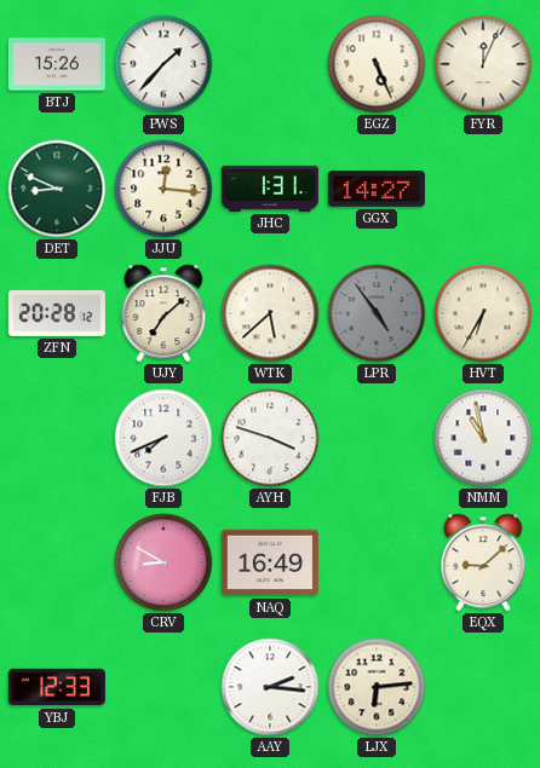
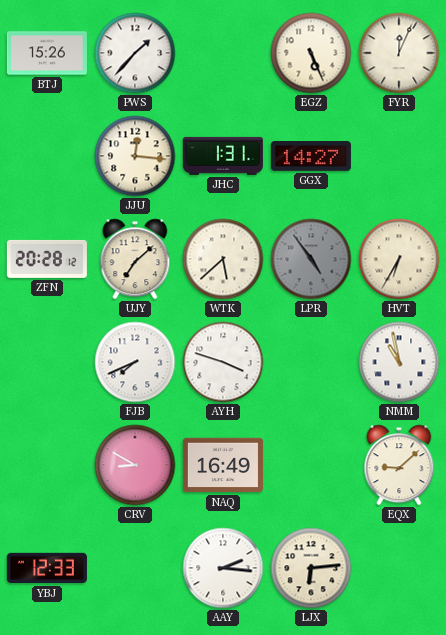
DET: 8:49 -> none (57, 189)
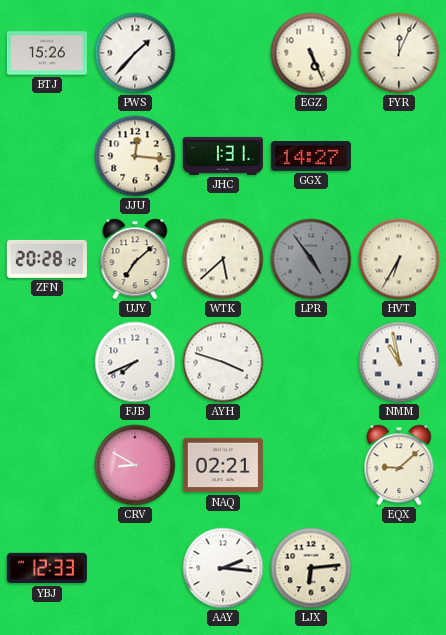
NAQ: 16:49 -> 02:21 (223, 465)
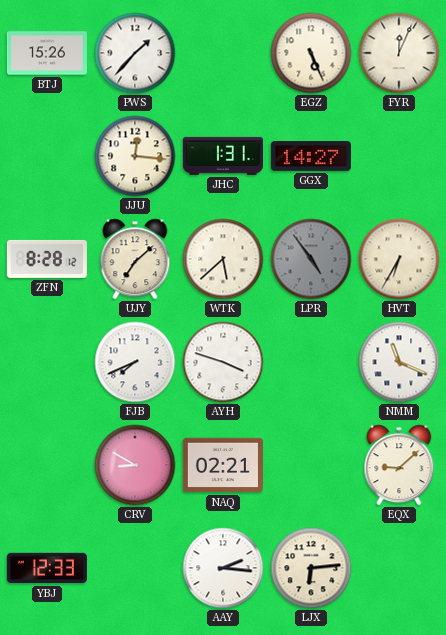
ZFN: 20:28 -> 8:28 (47, 259)
NMM: 10:58 -> 11:19 (399, 362)
